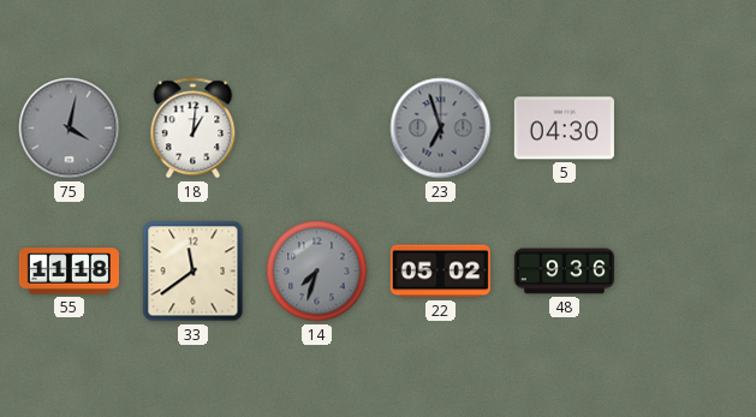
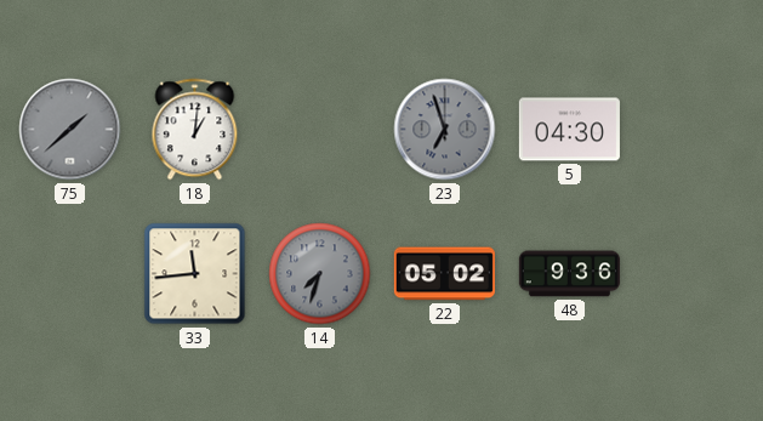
75: 4:02 -> 1:38 (70, 130)
55: 11:18 -> none (69, 272)
33: 11:39 -> 11:44 (195, 274)
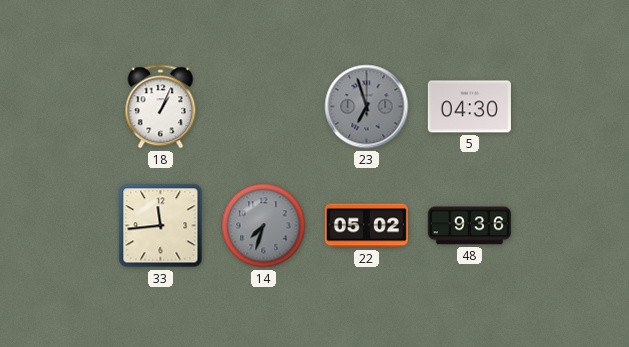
75: 1:38 -> none (70, 130)
18: 1:01 -> 1:04 (161, 107)
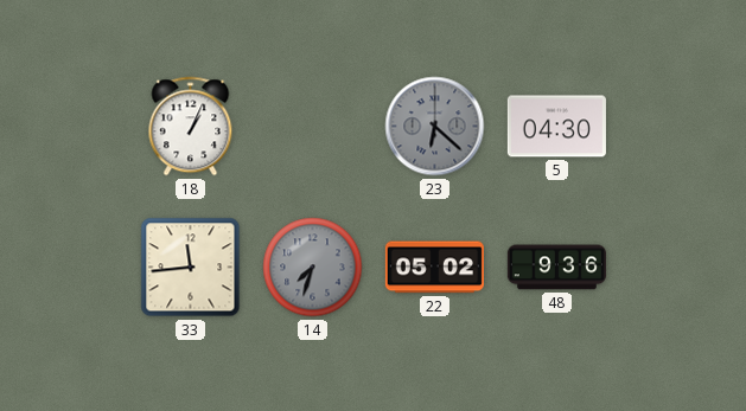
23: 6:57 -> 6:22 (435, 127)
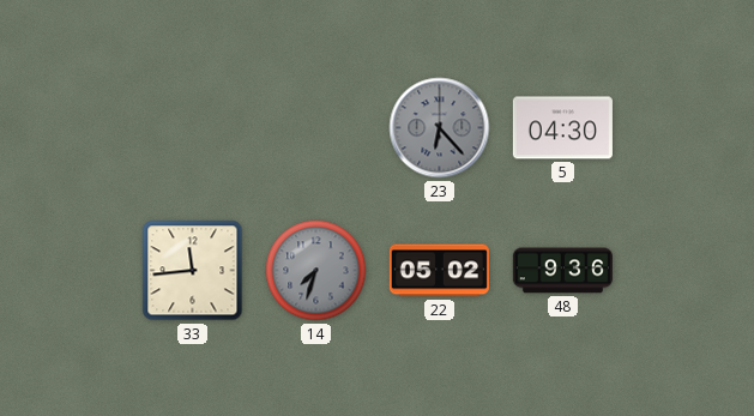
18: 1:04 -> none (191, 127)
23: 6:22 -> 6:23 (440, 128)
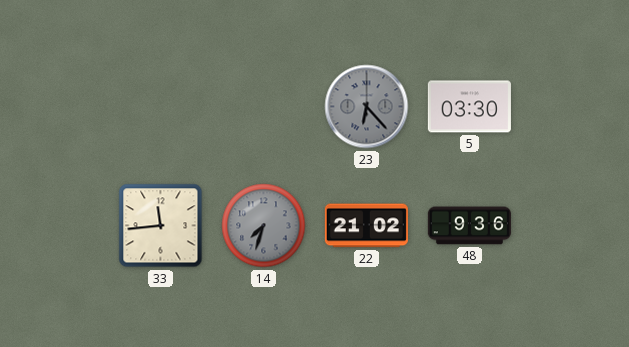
5: 04:30 -> 03:30 (469, 107)
22: 05:02 -> 21:02 (366, 226)
